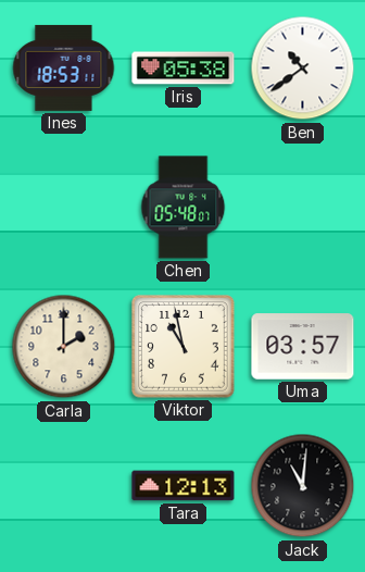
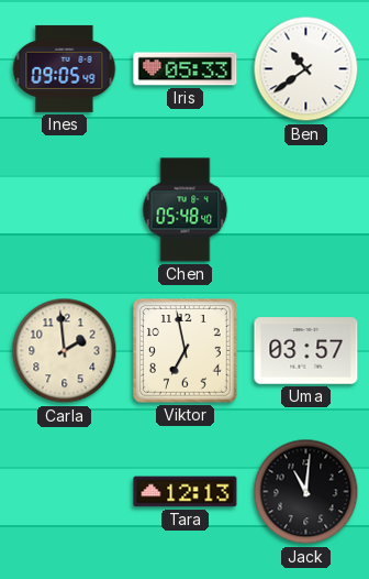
Ines: 18:53 -> 09:05 (65, 68)
Iris: 05:38 -> 05:33 (186, 69)
Chen: 05:48:07 -> 05:48:40 (186, 210)
Carla: 2:00 -> 1:59 (65, 351)
Viktor: 10:58 -> 6:58 (186, 351)
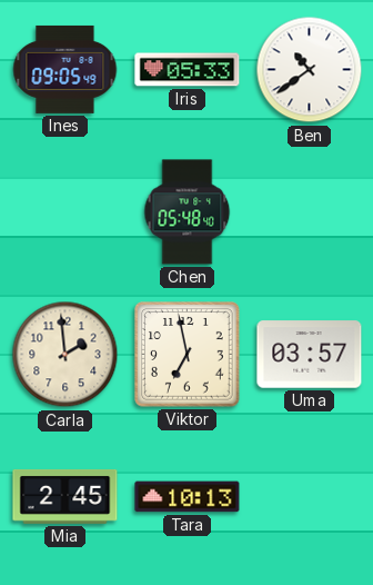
Mia: none -> 2:45 (65, 496)
Tara: 12:13 -> 10:13 (188, 497)
Jack: 11:01 -> none (306, 492)
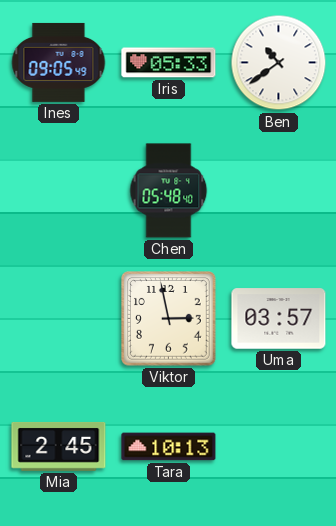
Carla: 1:59 -> none (65, 355)
Viktor: 6:58 -> 2:58 (169, 319)
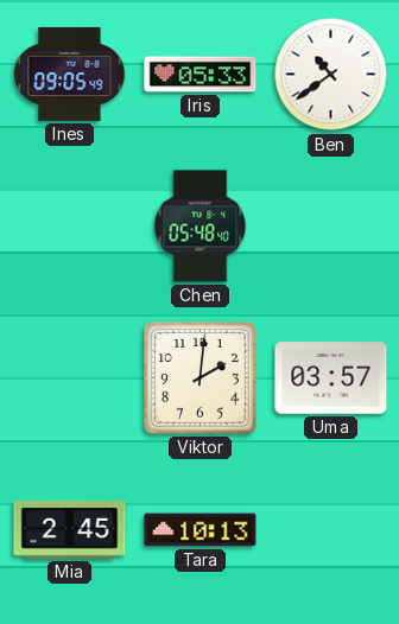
Viktor: 2:58 -> 2:01 (201, 378)
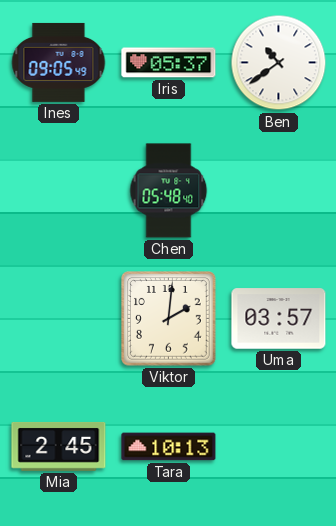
Iris: 05:33 -> 05:37 (169, 63)
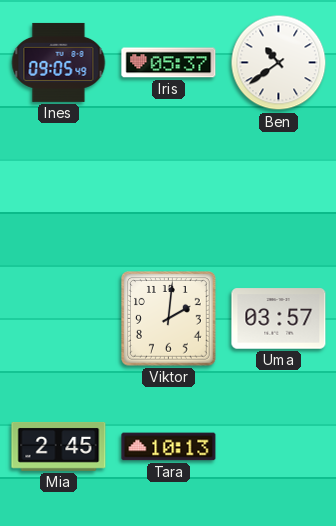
Chen: 05:48 -> none (169, 191)
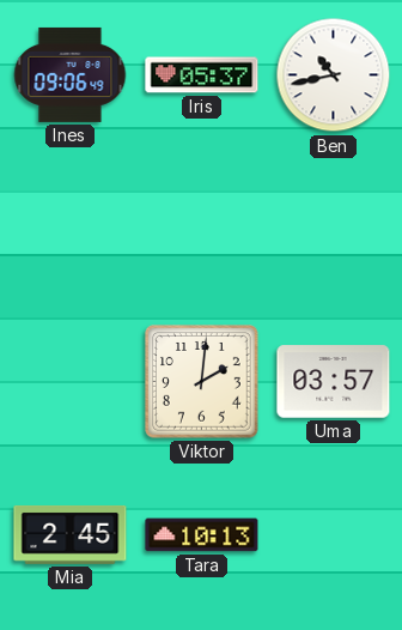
Ines: 09:05 -> 09:06 (71, 74)
Ben: 10:39 -> 10:43 (334, 75)
